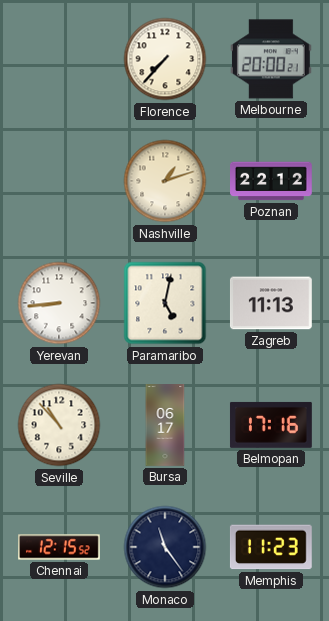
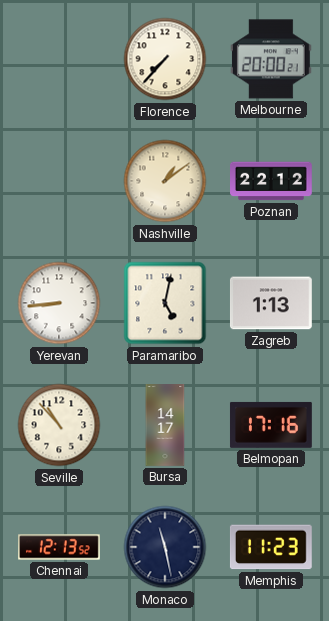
Nashville: 1:12 -> 1:09 (165, 181)
Zagreb: 11:13 -> 1:13 (271, 303)
Bursa: 06:17 -> 14:17 (165, 425)
Chennai: 12:15 -> 12:13 (60, 547)
Monaco: 11:24 -> 11:28 (165, 547)
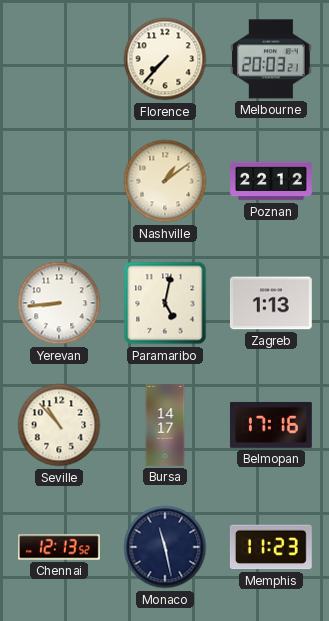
Melbourne: 20:00 -> 20:03 (271, 59)
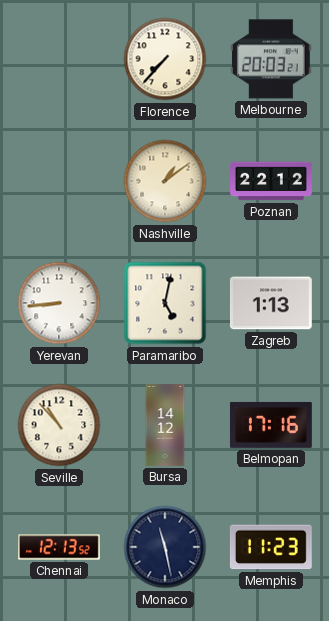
Bursa: 14:17 -> 14:12 (165, 425)
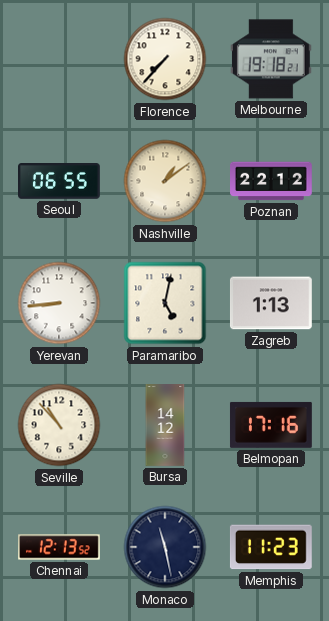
Melbourne: 20:03 -> 19:18 (271, 59)
Seoul: none -> 06:55 (60, 182)
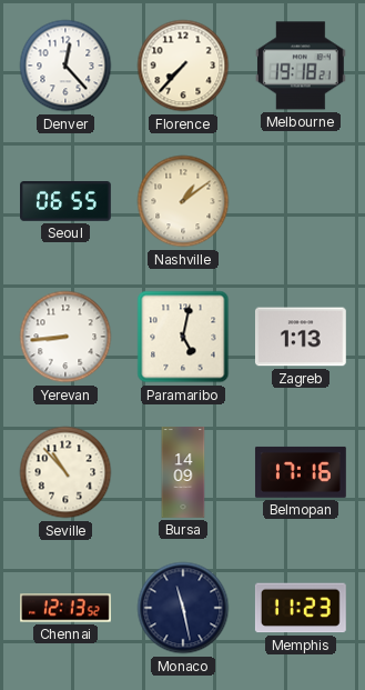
Denver: none -> 12:23 (65, 66)
Poznan: 22:12 -> none (272, 181)
Bursa: 14:12 -> 14:09 (183, 472)
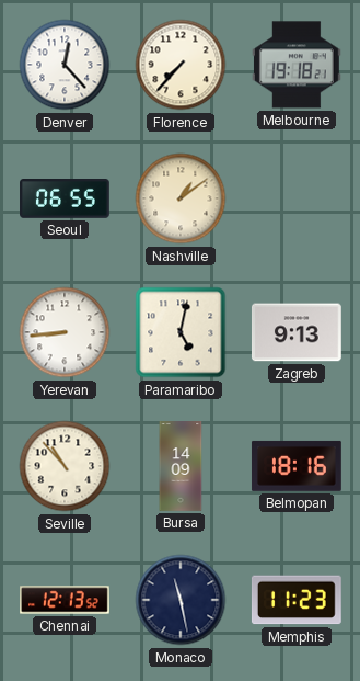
Zagreb: 1:13 -> 9:13 (297, 332)
Belmopan: 17:16 -> 18:16 (297, 466)
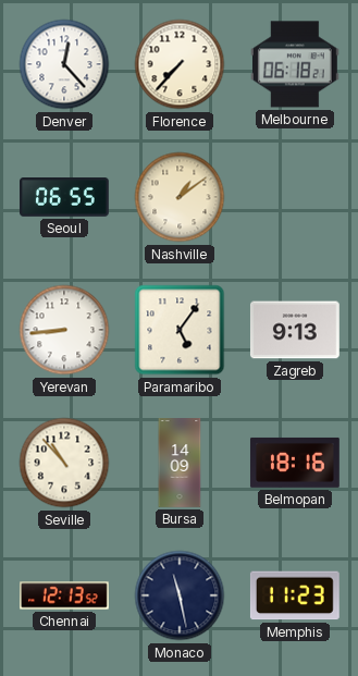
Melbourne: 19:18 -> 06:18 (295, 64)
Paramaribo: 5:02 -> 5:06 (180, 330)
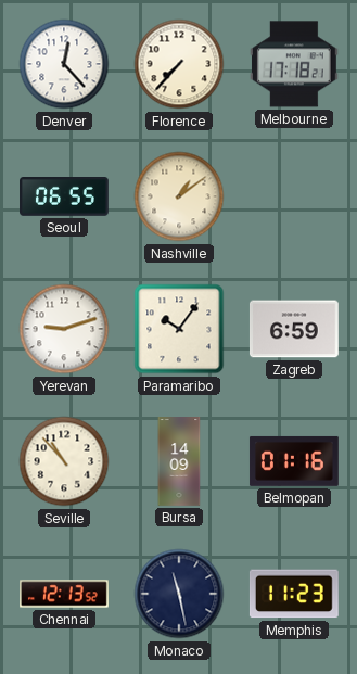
Melbourne: 06:18 -> 17:18 (294, 64)
Yerevan: 8:44 -> 9:12 (64, 329)
Paramaribo: 5:06 -> 10:06 (179, 329)
Zagreb: 9:13 -> 6:59 (294, 329)
Belmopan: 18:16 -> 01:16 (294, 461)
